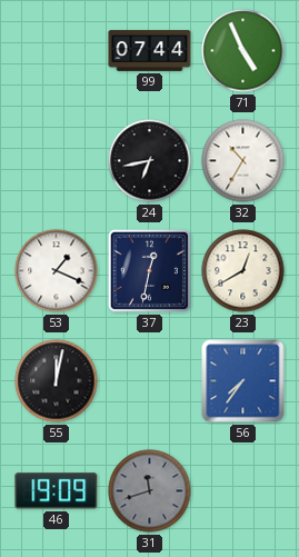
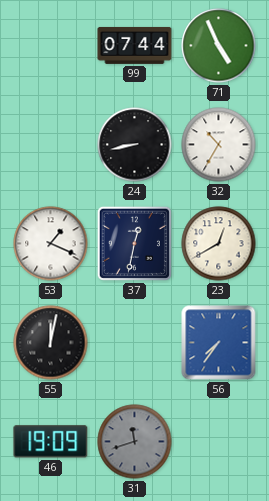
24: 6:43 -> 8:43 (135, 145)
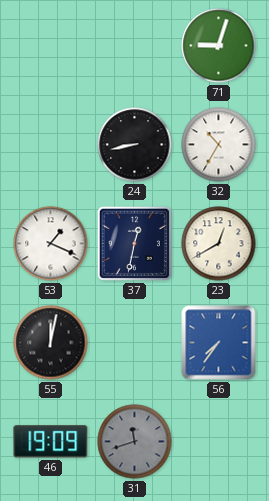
99: 07:44 -> none (135, 45)
71: 4:56 -> 9:03 (219, 46)
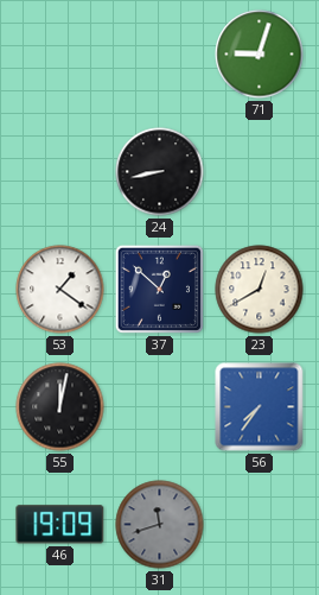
32: 10:35 -> none (219, 145)
53: 1:19 -> 1:21 (60, 290)
37: 12:32 -> 12:52 (159, 289)
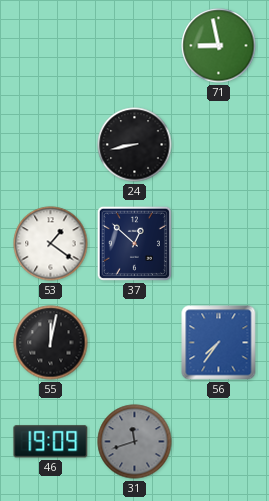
71: 9:03 -> 8:58 (219, 46)
23: 12:40 -> none (260, 290)
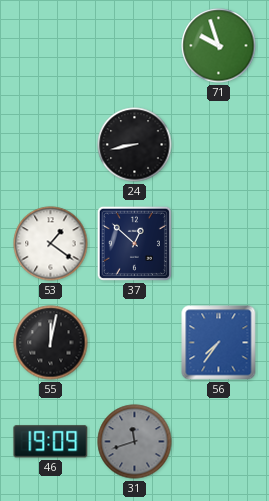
71: 8:58 -> 9:57 (219, 46)
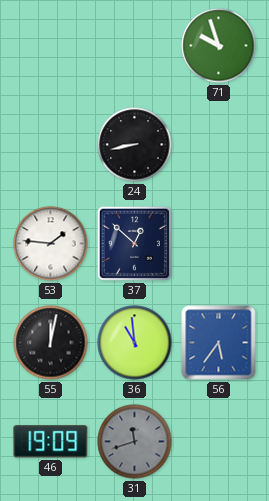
53: 1:21 -> 1:46 (51, 244)
36: none -> 10:59 (135, 343)
56: 7:36 -> 5:36 (219, 343)
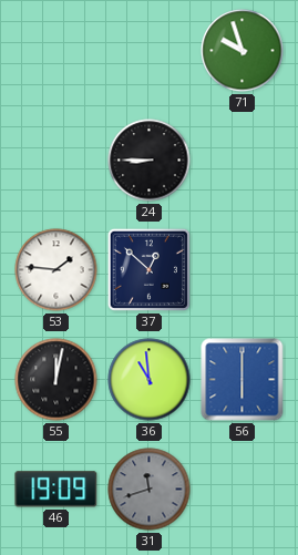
24: 8:43 -> 8:45 (150, 161)
56: 5:36 -> 6:00 (243, 380)
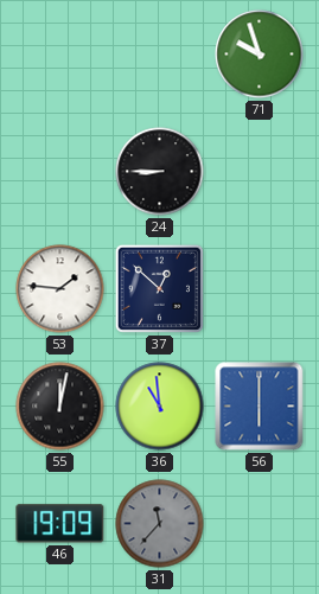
31: 11:42 -> 11:37 (160, 524)
